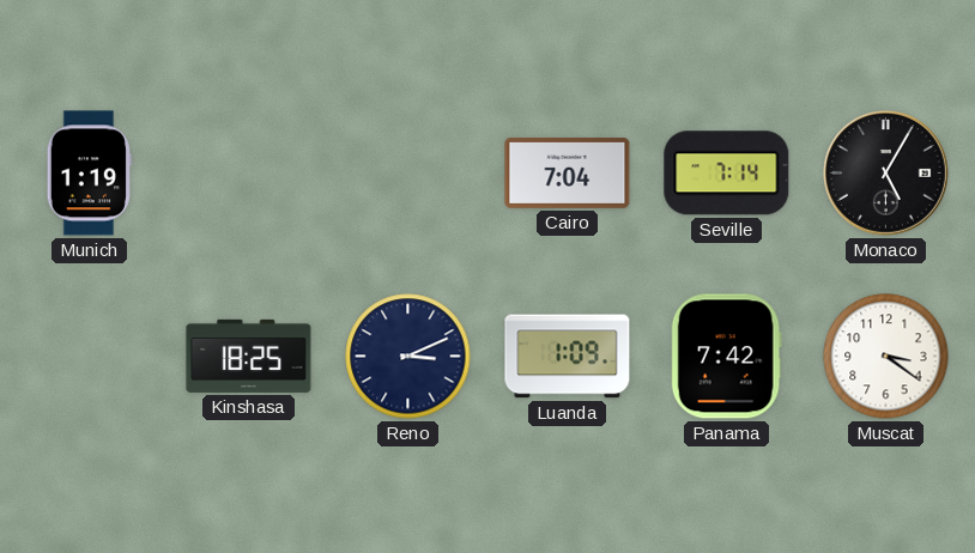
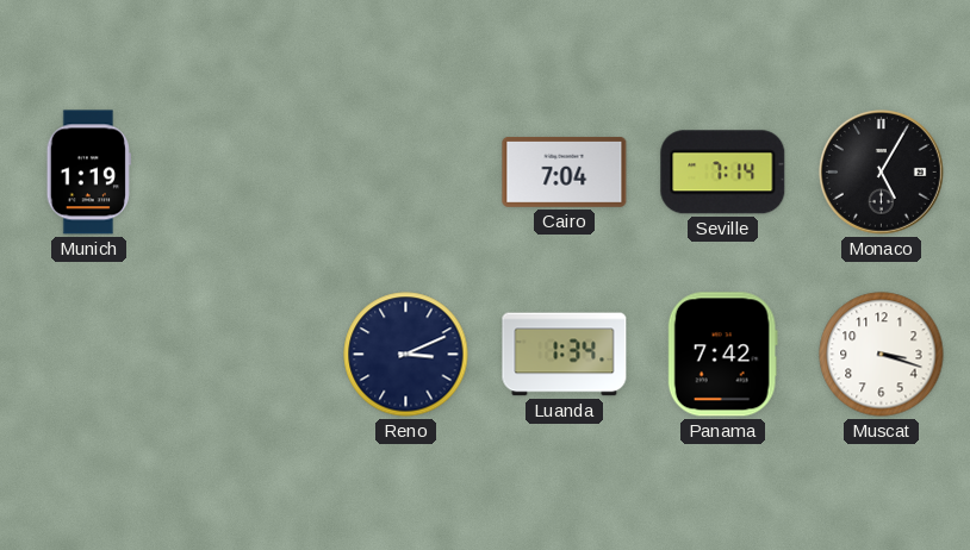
Kinshasa: 18:25 -> none (249, 355)
Luanda: 1:09 -> 1:34 (565, 355)
Muscat: 3:21 -> 3:18 (882, 355)
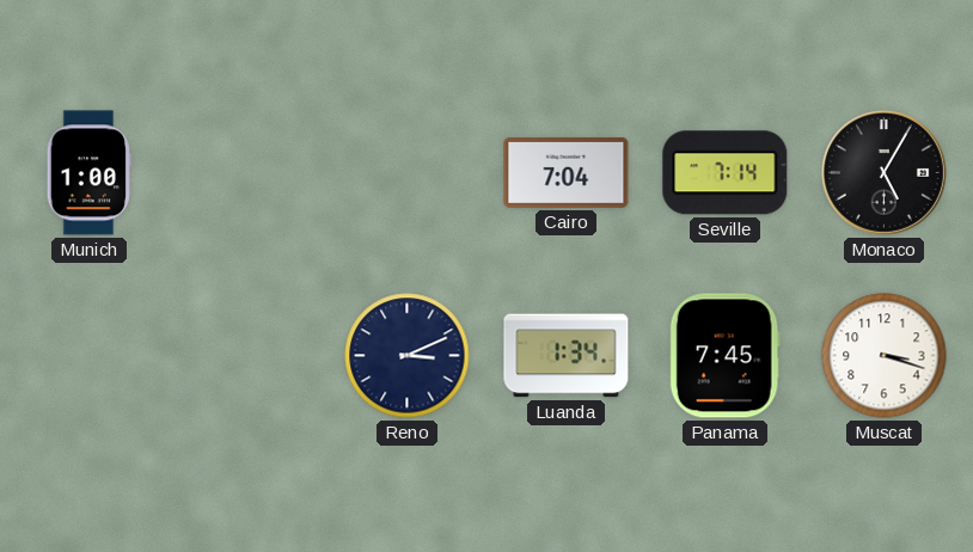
Munich: 1:19 -> 1:00 (88, 173)
Panama: 7:42 -> 7:45 (724, 356)
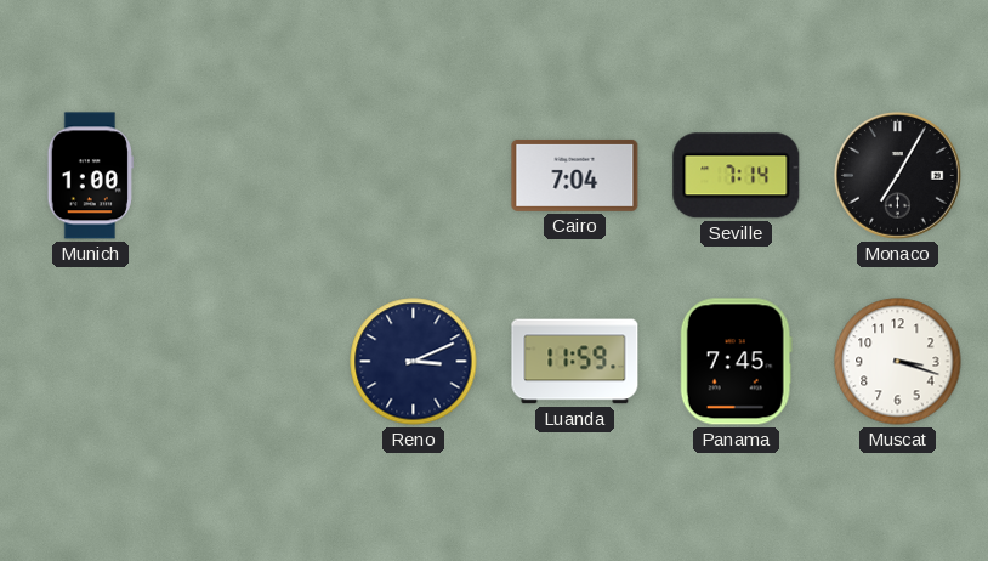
Monaco: 5:05 -> 7:05 (897, 175)
Luanda: 1:34 -> 11:59 (575, 362)
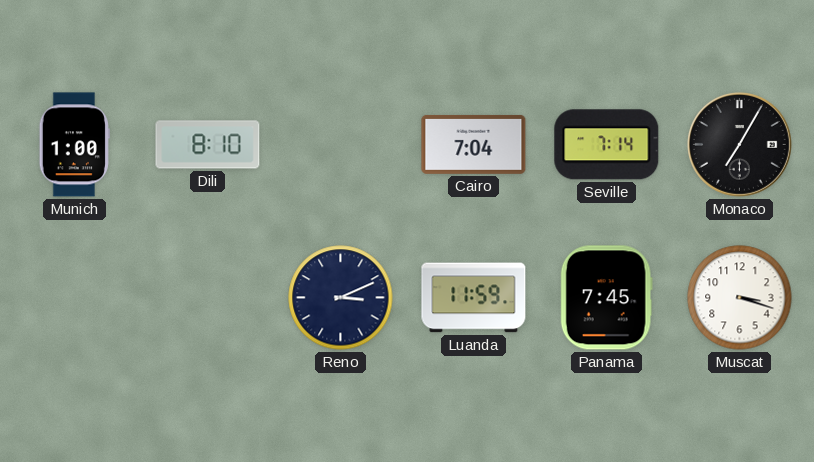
Dili: none -> 8:10 (208, 145)
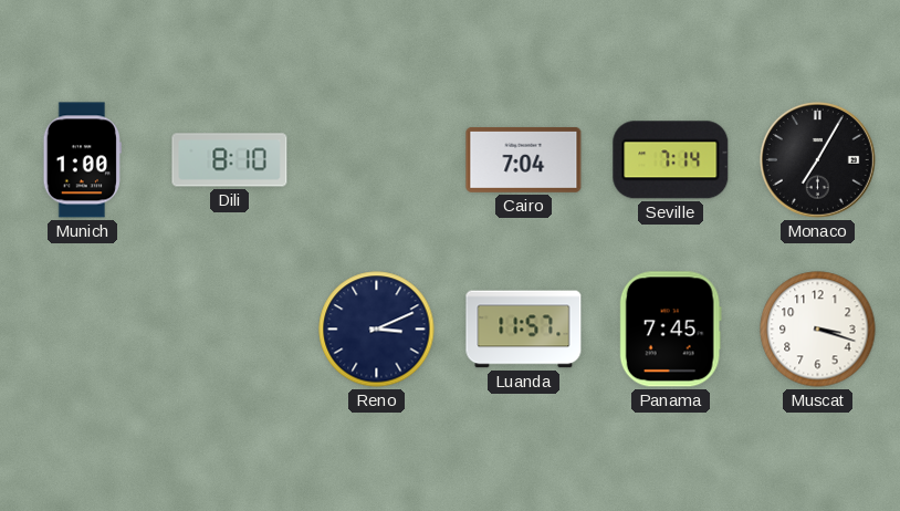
Luanda: 11:59 -> 11:57 (524, 330)
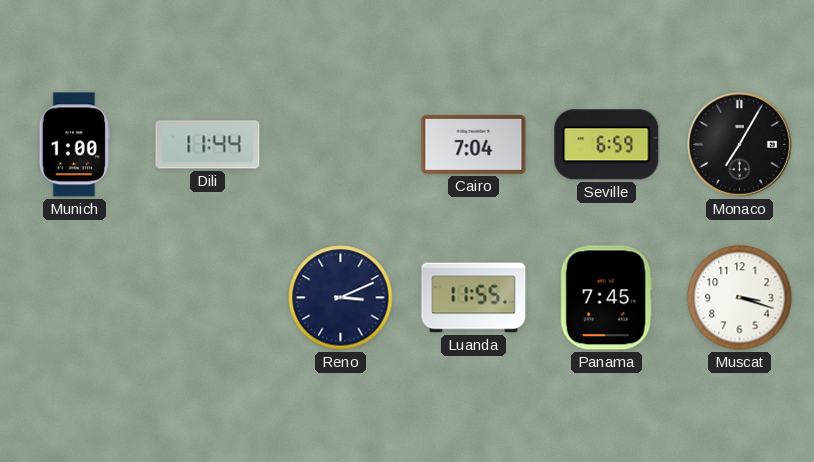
Dili: 8:10 -> 11:44 (208, 145)
Seville: 7:14 -> 6:59 (607, 145)
Luanda: 11:57 -> 11:55 (474, 298)
